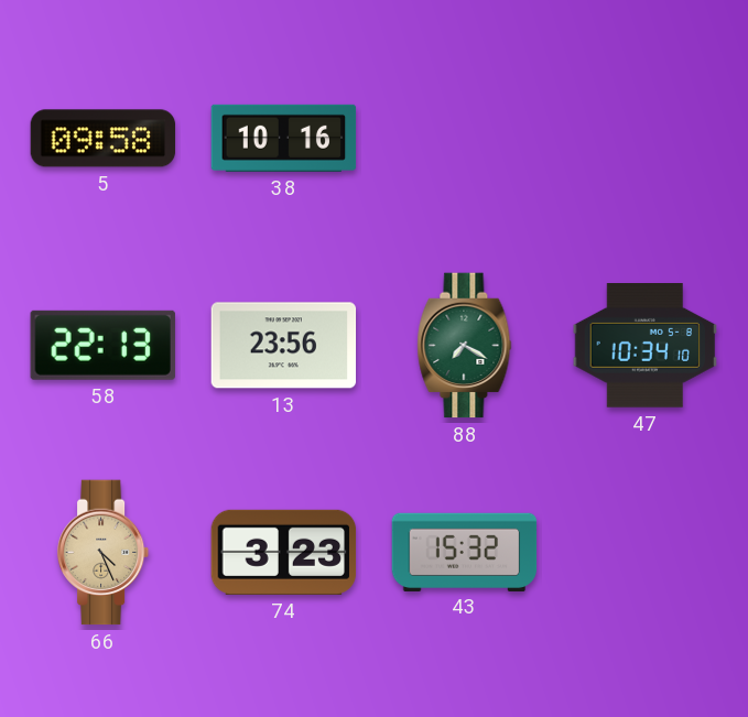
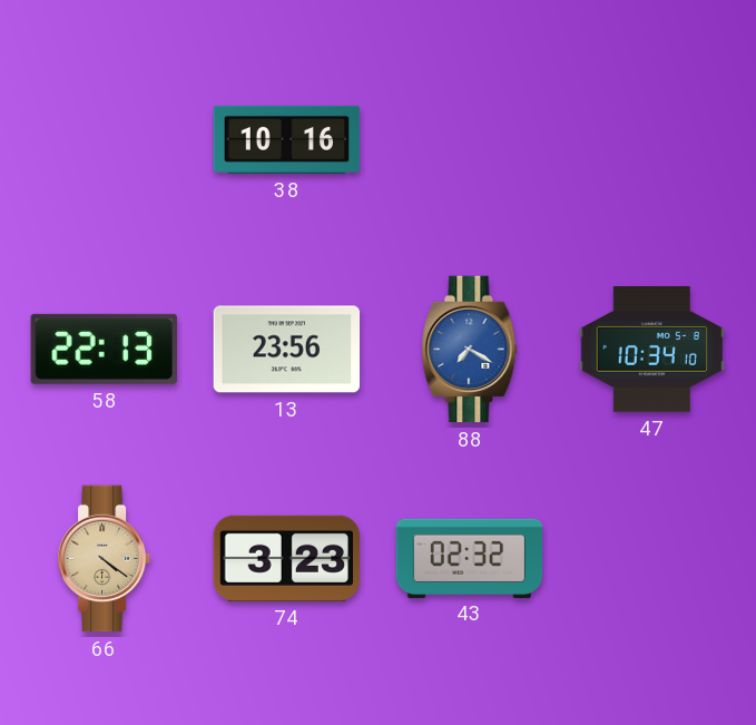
5: 09:58 -> none (104, 139)
88 dial: green -> blue (470, 350)
66: 4:26 -> 4:21 (105, 559)
43: 15:32 -> 02:32 (470, 558)
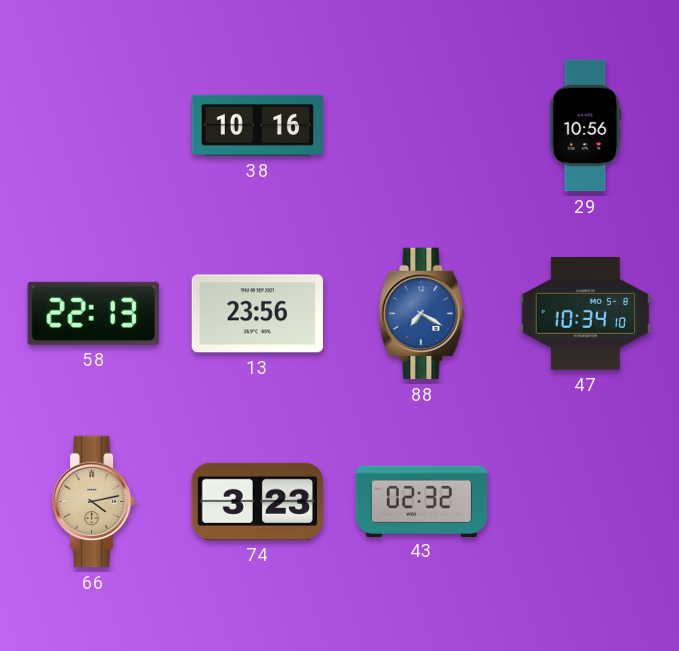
29: none -> 10:56 (586, 126)
66: 4:21 -> 4:13 (94, 502)
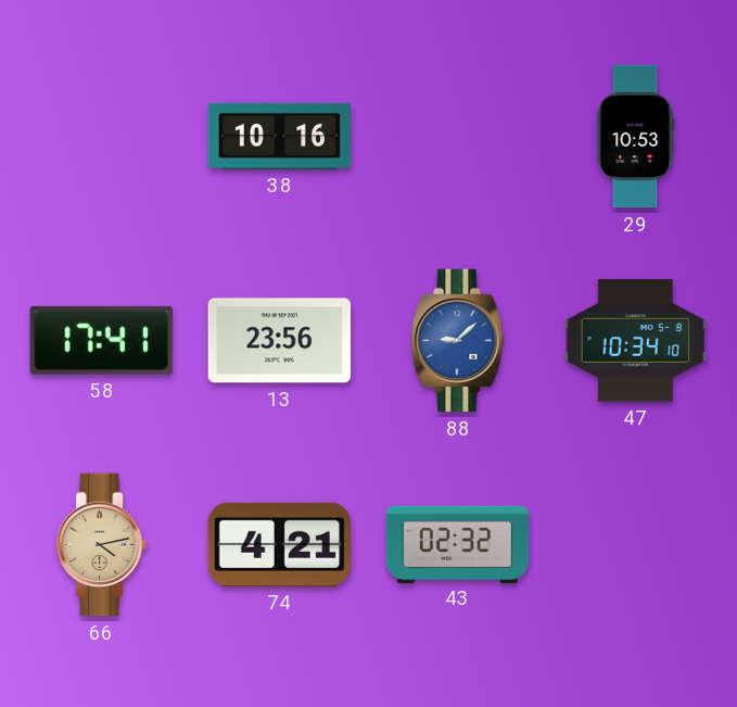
29: 10:56 -> 10:53 (636, 137)
58: 22:13 -> 17:41 (101, 340)
88: 7:20 -> 9:08 (458, 341)
74: 3:23 -> 4:21 (280, 544)
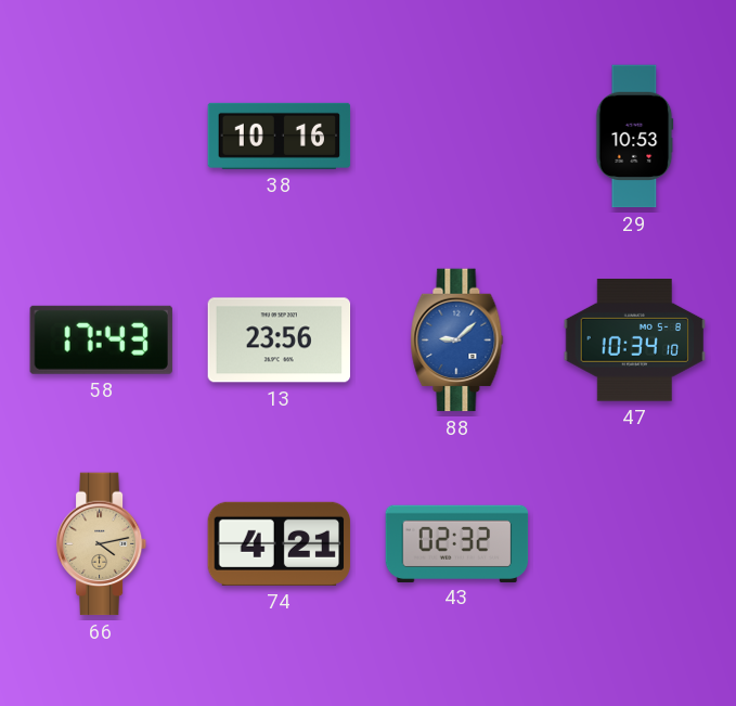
58: 17:41 -> 17:43 (101, 339)
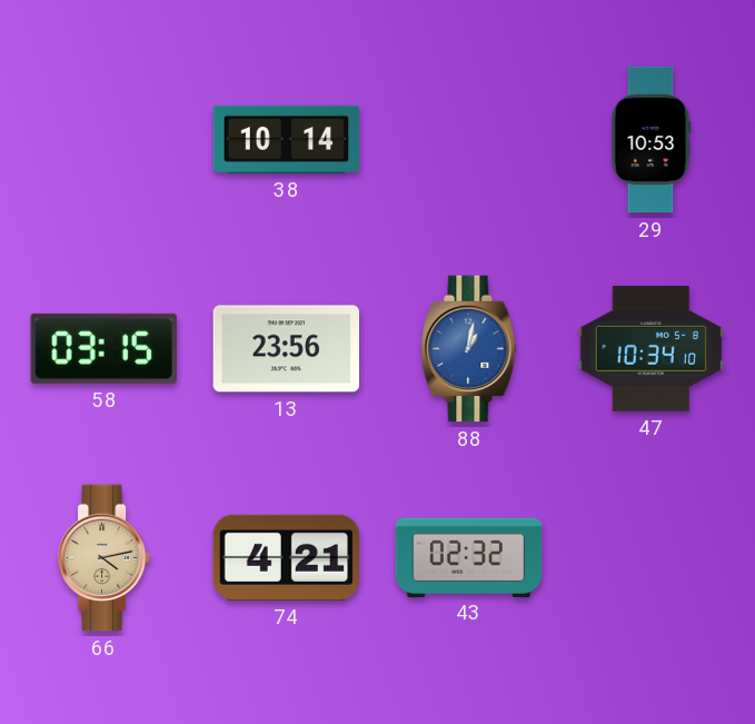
38: 10:16 -> 10:14 (287, 139)
58: 17:43 -> 03:15 (103, 348)
88: 9:08 -> 1:02 (469, 349)
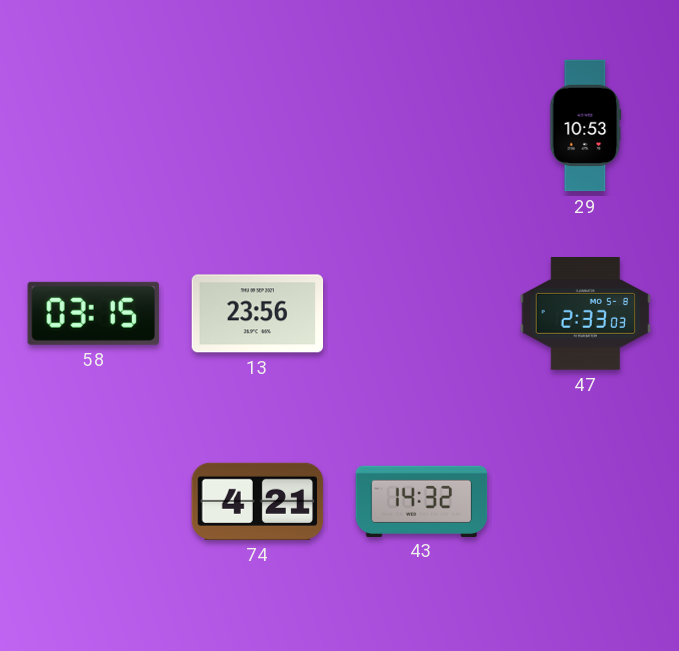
38: 10:14 -> none (287, 139)
88: 1:02 -> none (469, 349)
47: 10:34 -> 2:33 (586, 314)
66: 4:13 -> none (105, 558)
43: 02:32 -> 14:32 (422, 501)
